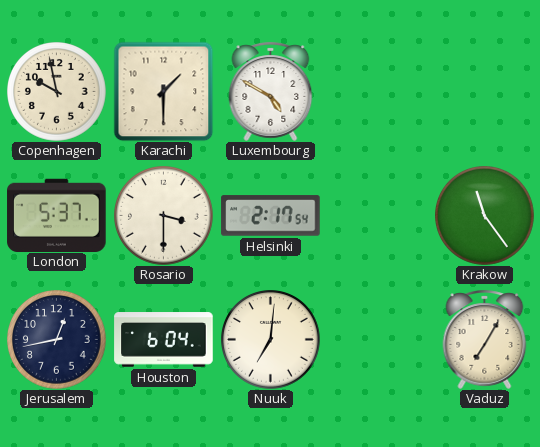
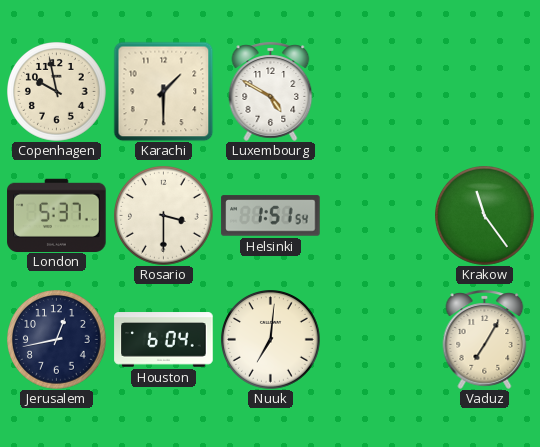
Helsinki: 2:17 -> 1:51 (271, 216)
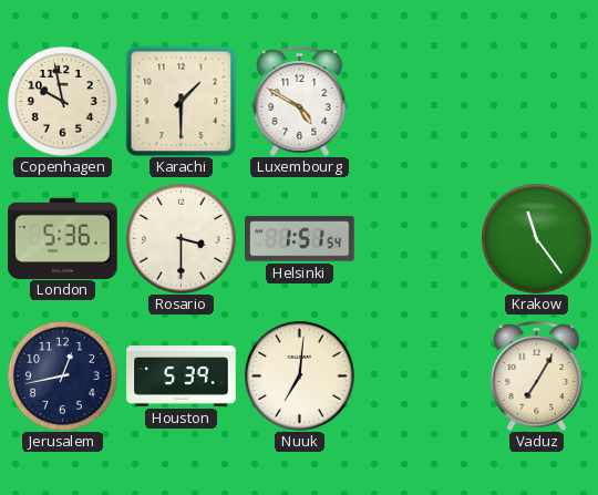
London: 5:37 -> 5:36 (63, 238)
Houston: 6:04 -> 5:39 (182, 377)
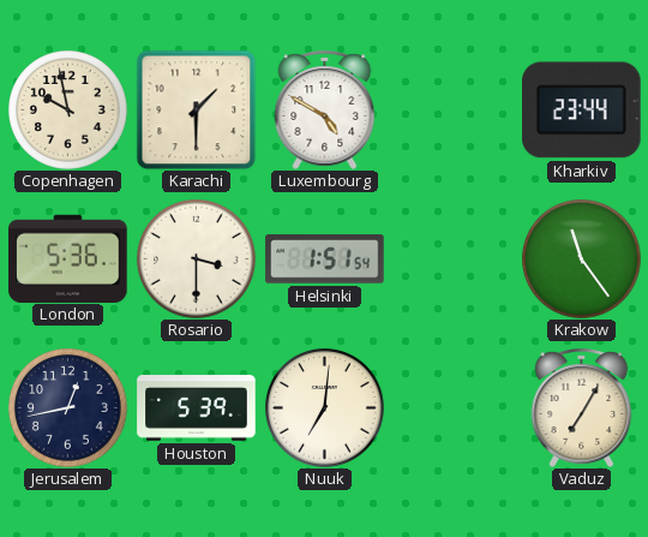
Kharkiv: none -> 23:44 (582, 111)
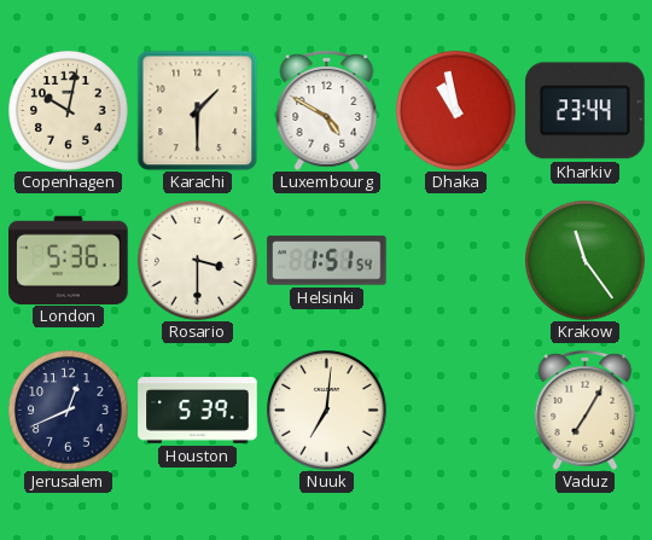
Copenhagen: 9:58 -> 10:02 (69, 111)
Dhaka: none -> 10:58 (456, 111)
Jerusalem: 12:43 -> 12:41 (69, 411)
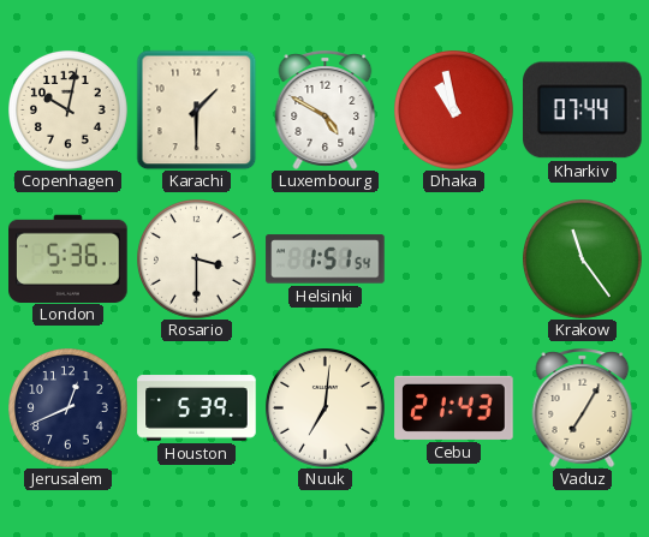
Kharkiv: 23:44 -> 07:44 (583, 111)
Cebu: none -> 21:43 (454, 407)
